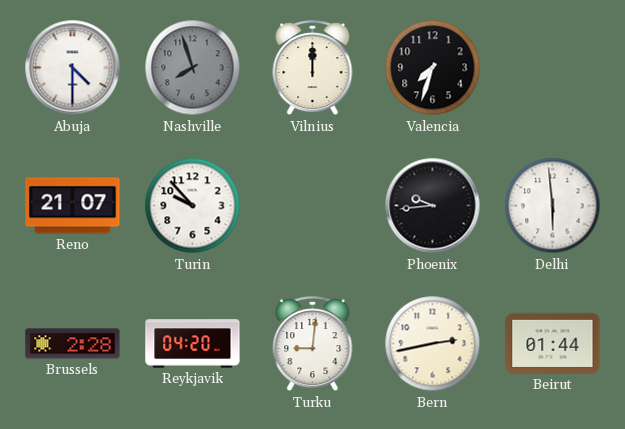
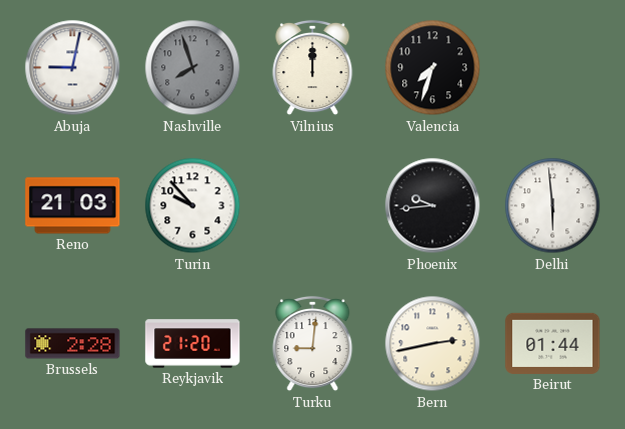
Abuja: 4:30 -> 9:02 (73, 68)
Reno: 21:07 -> 21:03 (73, 206)
Reykjavik: 04:20 -> 21:20 (193, 344)
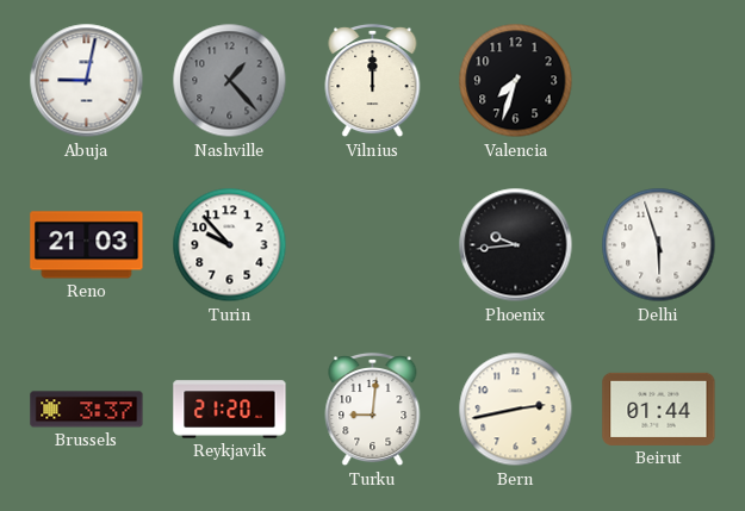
Nashville: 7:57 -> 1:23 (230, 81)
Delhi: 5:59 -> 5:57 (659, 245)
Brussels: 2:28 -> 3:37 (87, 410)
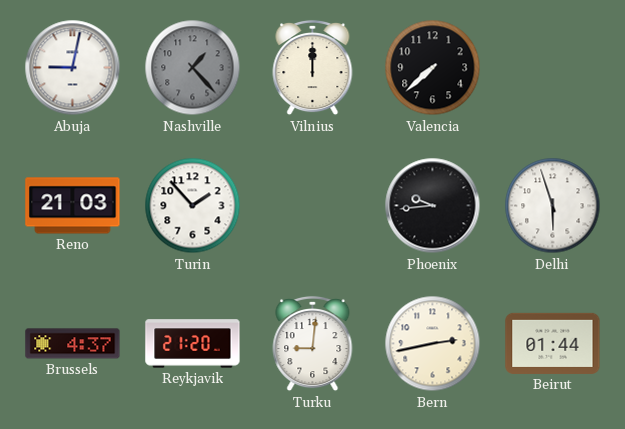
Valencia: 7:33 -> 7:38 (433, 68)
Turin: 9:53 -> 1:53 (193, 206)
Brussels: 3:37 -> 4:37 (73, 344)
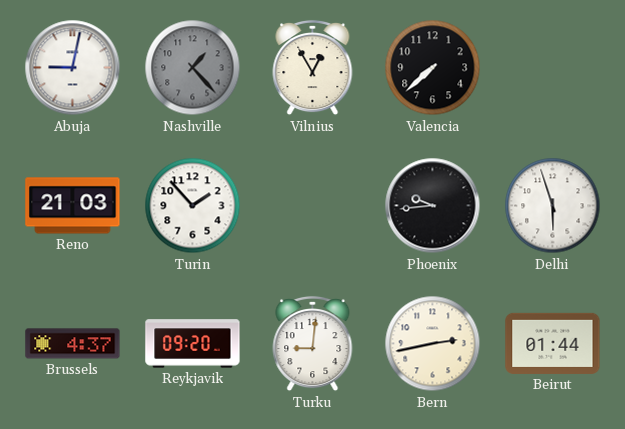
Vilnius: 12:00 -> 12:55 (313, 68)
Reykjavik: 21:20 -> 09:20 (193, 344)
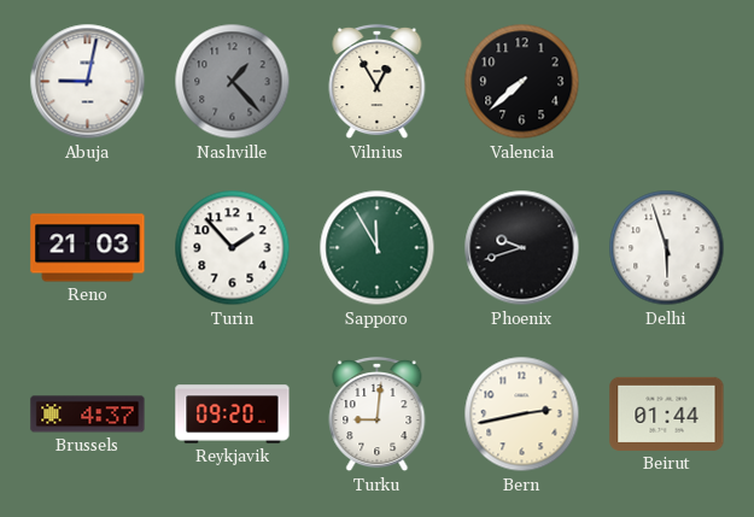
Sapporo: none -> 11:55 (378, 248)
Phoenix: 9:44 -> 9:42 (522, 248)
